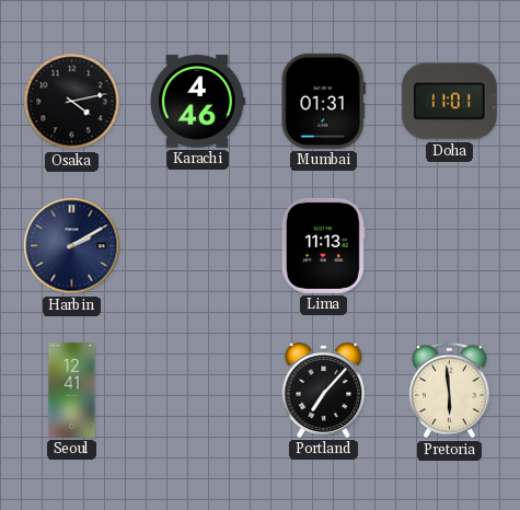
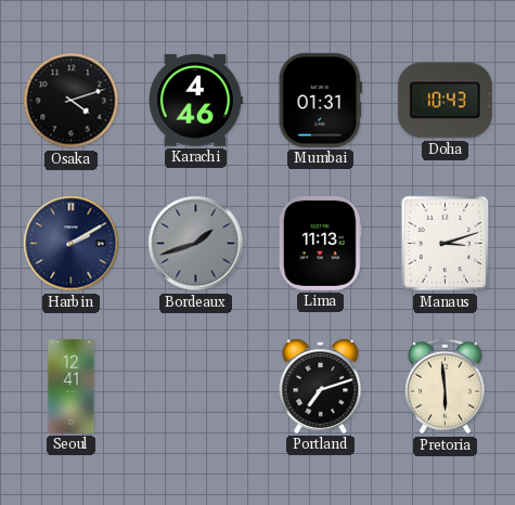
Osaka: 4:13 -> 4:12 (72, 101)
Doha: 11:01 -> 10:43 (445, 101)
Bordeaux: none -> 1:42 (196, 244)
Manaus: none -> 3:12 (446, 244)
Portland: 7:07 -> 7:12 (321, 387)
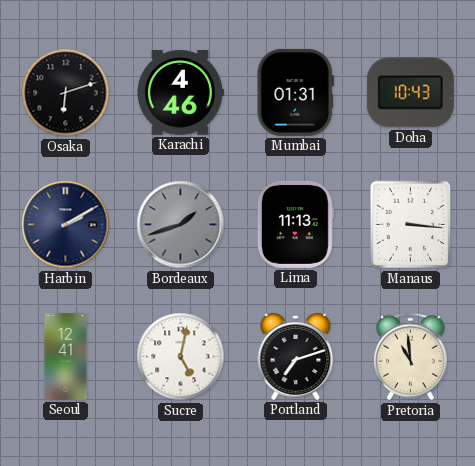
Osaka: 4:12 -> 6:12 (66, 93)
Manaus: 3:12 -> 3:16 (411, 225)
Sucre: none -> 5:02 (181, 357)
Pretoria: 5:59 -> 10:59 (411, 357)
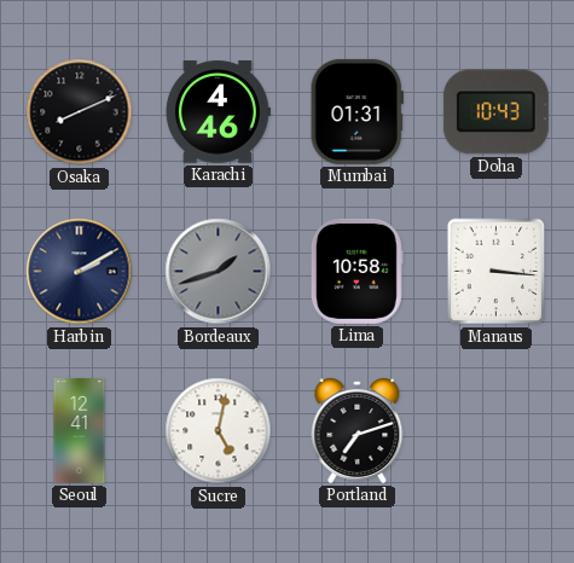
Osaka: 6:12 -> 8:11 (80, 112)
Lima: 11:13 -> 10:58 (356, 271)
Pretoria: 10:59 -> none (411, 357)
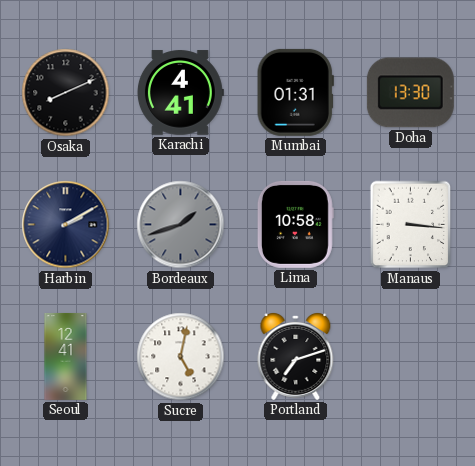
Karachi: 4:46 -> 4:41 (180, 93)
Doha: 10:43 -> 13:30 (410, 93)
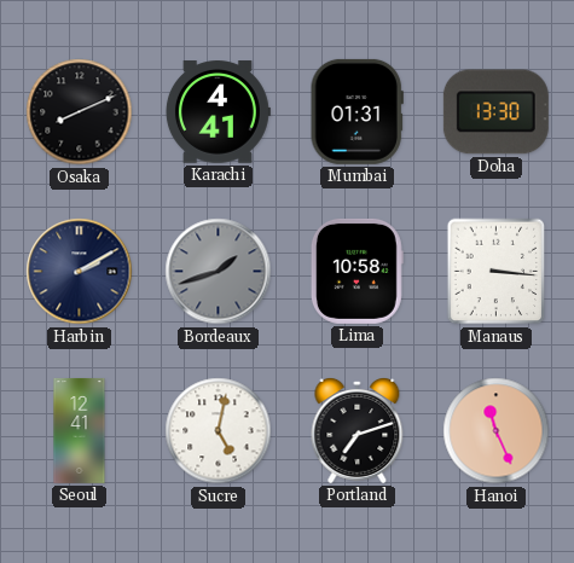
Hanoi: none -> 11:26 (497, 431)
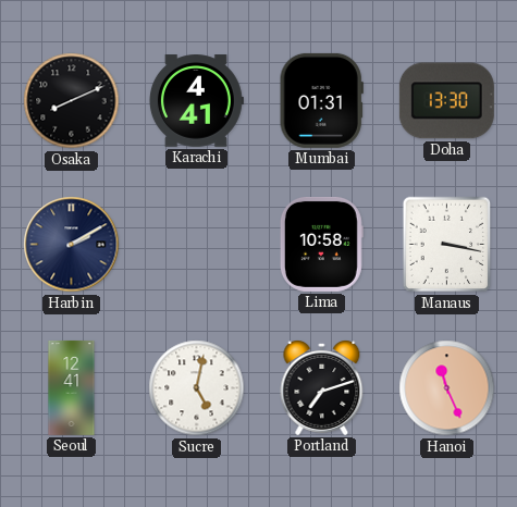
Bordeaux: 1:42 -> none (219, 272)
Manaus: 3:16 -> 3:17 (447, 245)
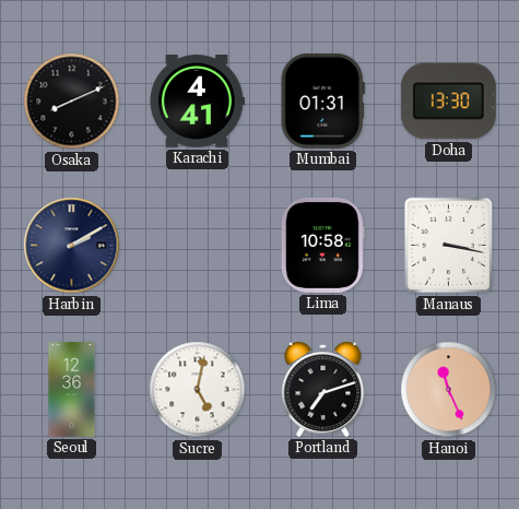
Seoul: 12:41 -> 12:36 (72, 389)
